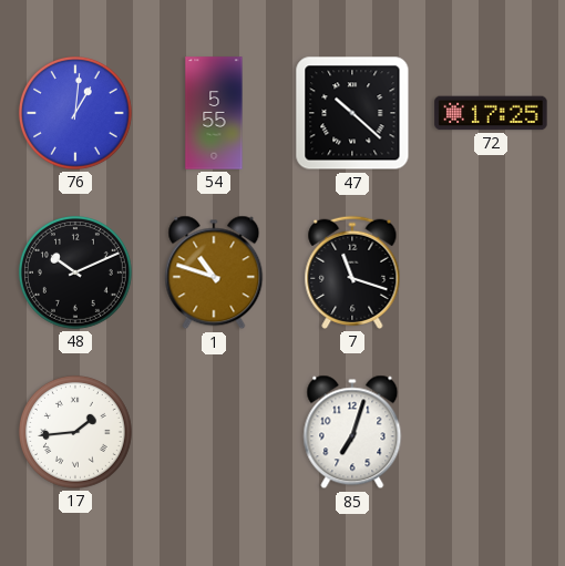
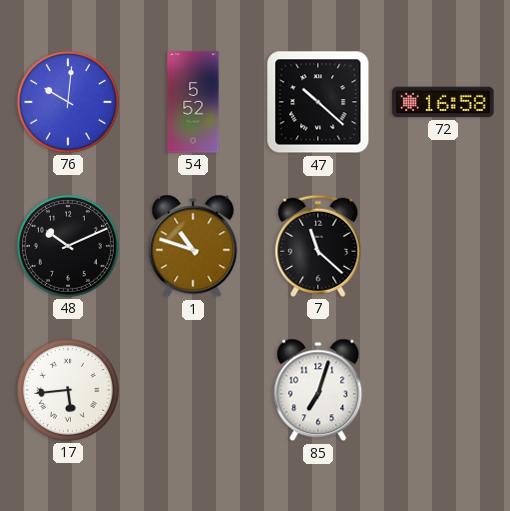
76: 1:01 -> 10:01 (68, 102)
54: 5:55 -> 5:52 (193, 102)
72: 17:25 -> 16:58 (443, 102)
7: 11:18 -> 11:22 (318, 246)
17: 1:44 -> 5:44 (68, 390)
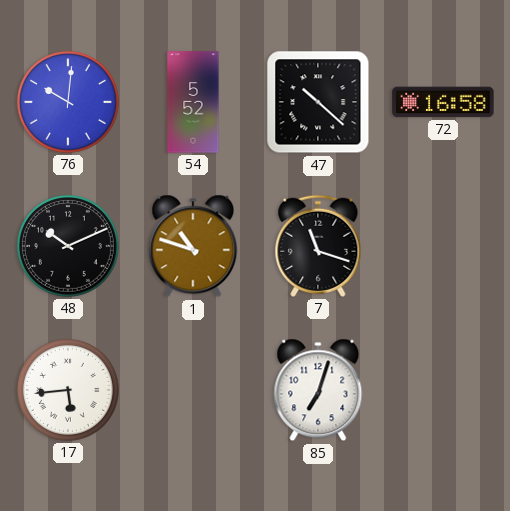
7: 11:22 -> 11:18 (318, 246)
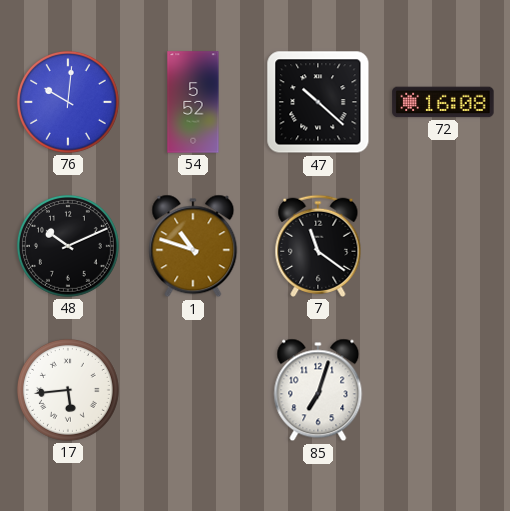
72: 16:58 -> 16:08 (443, 102)
7: 11:18 -> 11:21 (318, 246)
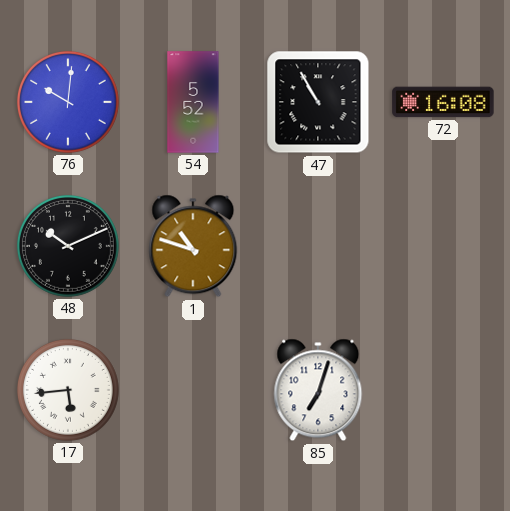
47: 10:22 -> 10:55 (318, 102)
7: 11:21 -> none (318, 246)
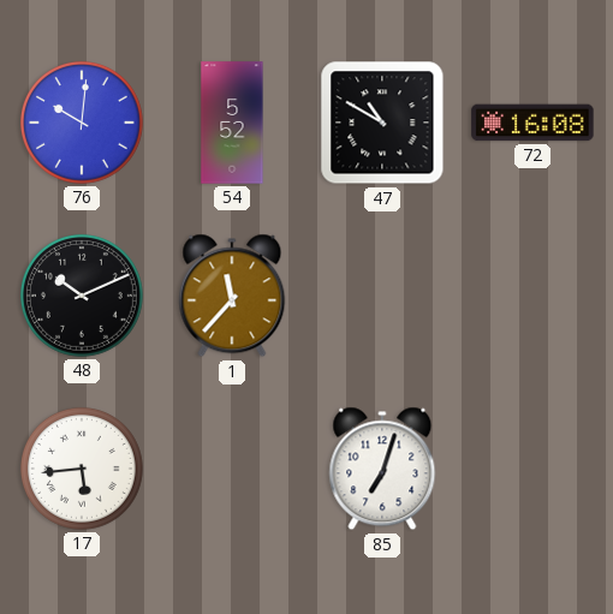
47: 10:55 -> 10:50 (382, 123)
1: 10:48 -> 11:37 (232, 296)
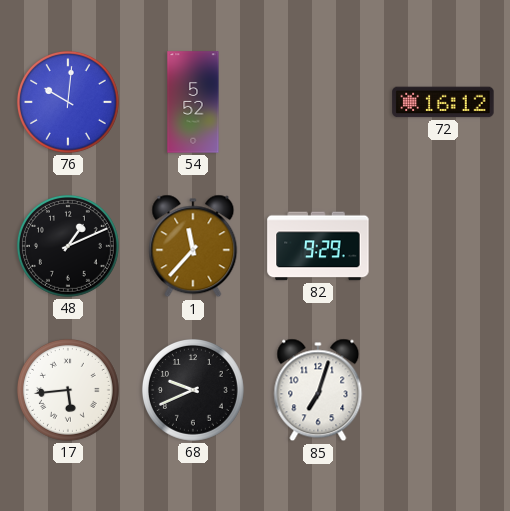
47: 10:50 -> none (382, 123)
72: 16:08 -> 16:12 (443, 102)
48: 10:11 -> 1:11 (68, 246)
82: none -> 9:29 (318, 246)
68: none -> 9:41 (193, 390)
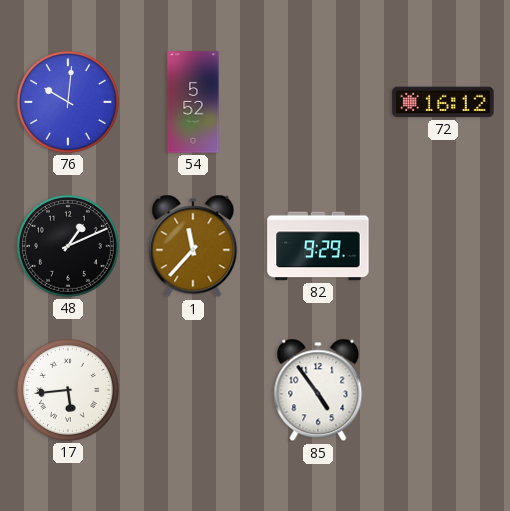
68: 9:41 -> none (193, 390)
85: 7:03 -> 4:54 (318, 390)
